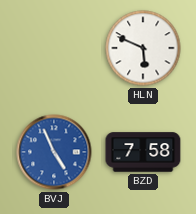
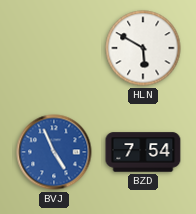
HLN: 5:49 -> 5:50 (143, 48)
BZD: 7:58 -> 7:54 (143, 152)
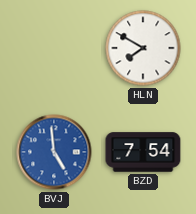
HLN: 5:50 -> 7:50 (143, 48)
BVJ: 4:56 -> 4:59 (54, 152)
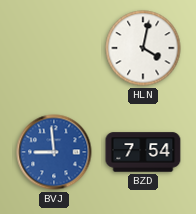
HLN: 7:50 -> 4:02 (143, 48)
BVJ: 4:59 -> 8:59 (54, 152)
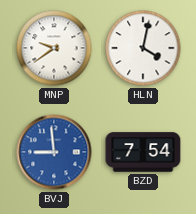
MNP: none -> 9:39 (54, 48)
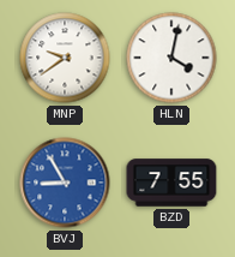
BVJ: 8:59 -> 8:55 (65, 183)
BZD: 7:54 -> 7:55 (171, 183)
